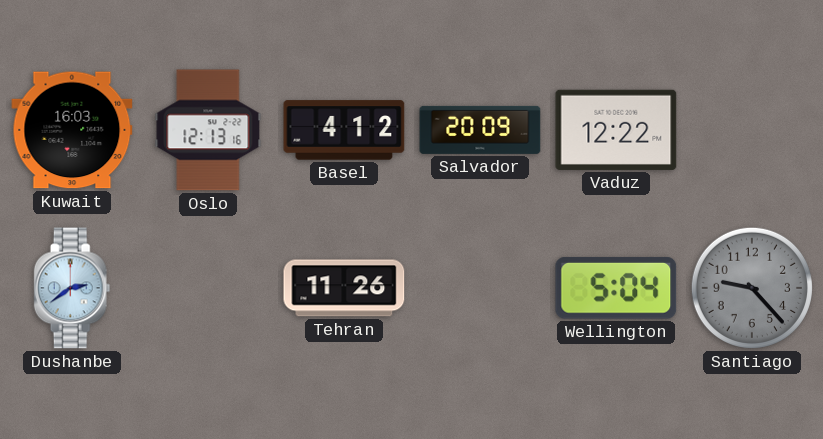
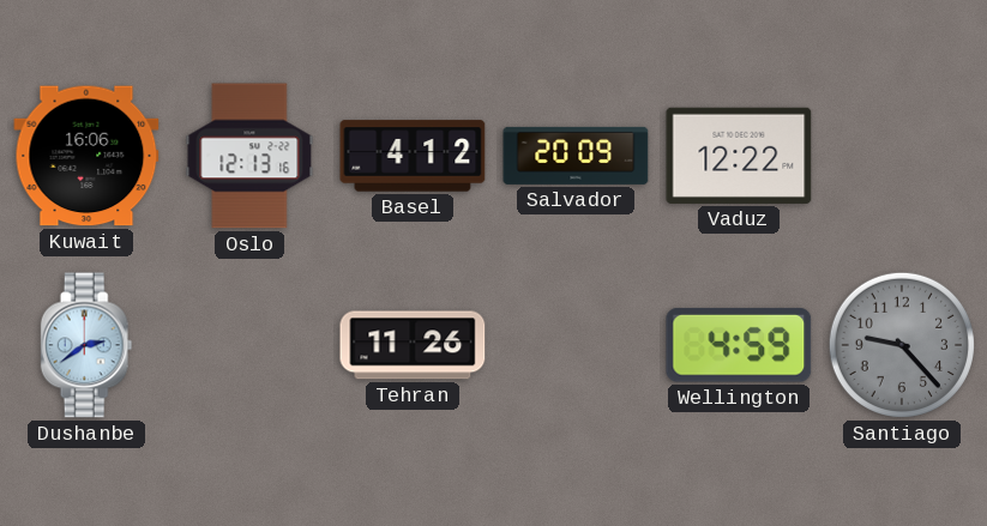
Kuwait: 16:03 -> 16:06 (86, 156)
Wellington: 5:04 -> 4:59 (739, 345)
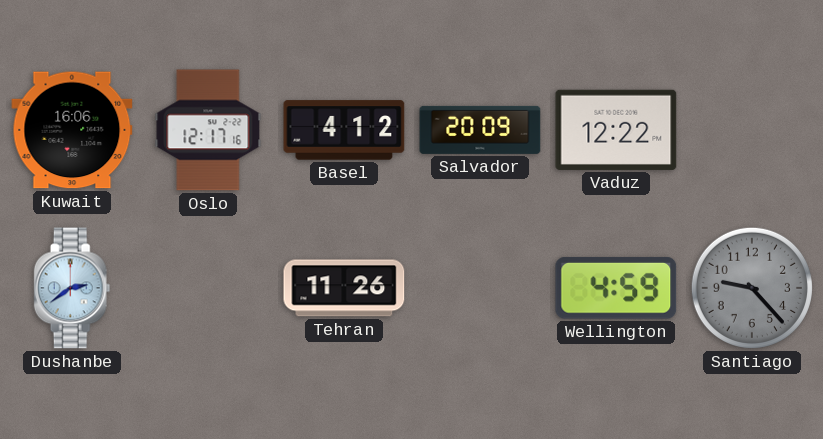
Oslo: 12:13 -> 12:17 (208, 130)
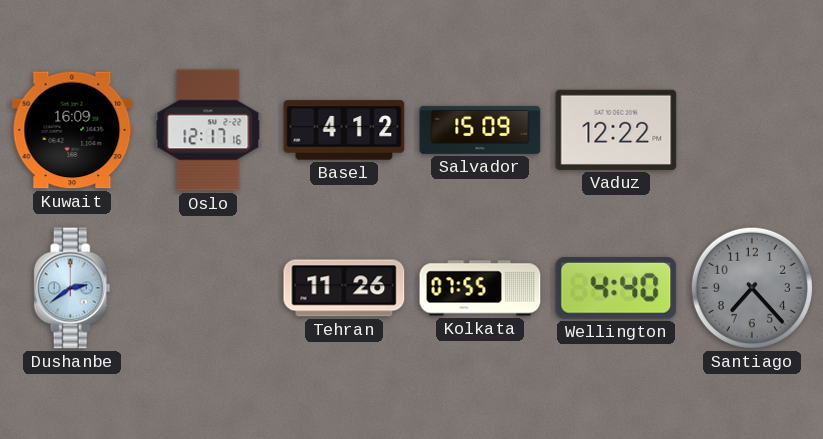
Kuwait: 16:06 -> 16:09 (72, 130)
Salvador: 20:09 -> 15:09 (480, 130)
Kolkata: none -> 07:55 (480, 288)
Wellington: 4:59 -> 4:40 (616, 288)
Santiago: 9:23 -> 7:23 (752, 288)
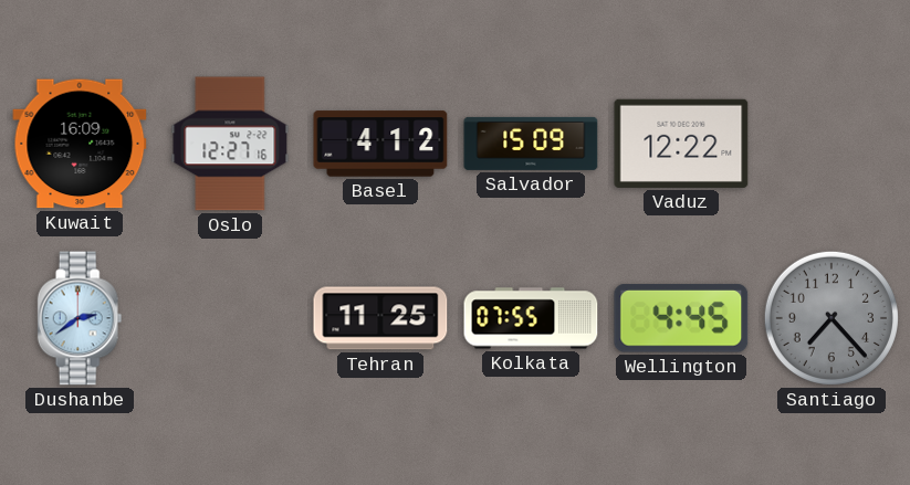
Oslo: 12:17 -> 12:27 (230, 144)
Tehran: 11:26 -> 11:25 (380, 318)
Wellington: 4:40 -> 4:45 (681, 318)
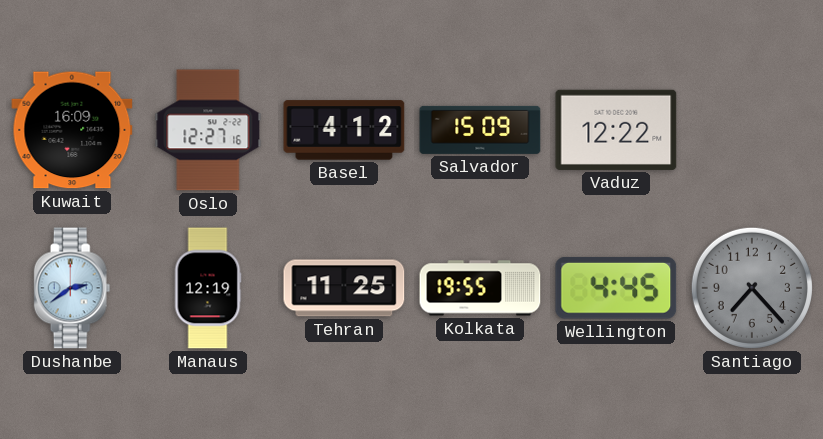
Manaus: none -> 12:19 (208, 288)
Kolkata: 07:55 -> 19:55 (480, 288)
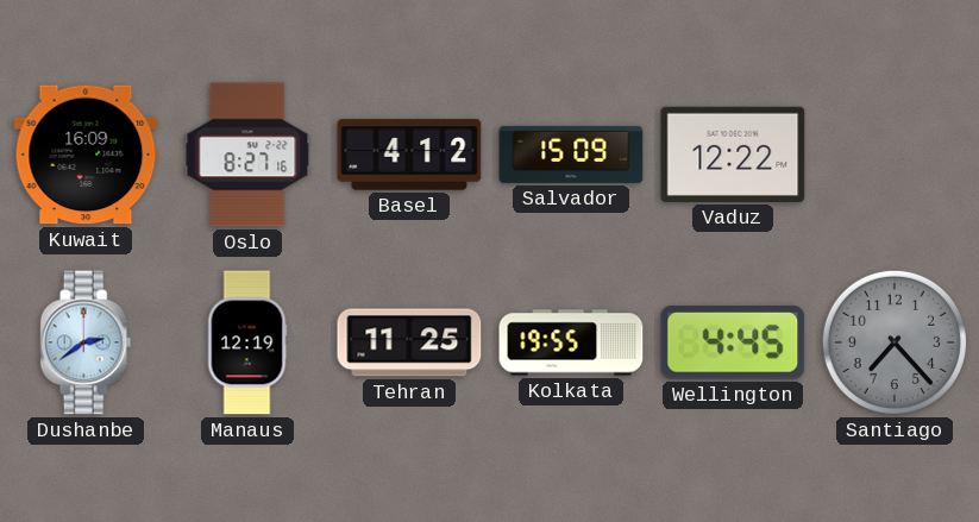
Oslo: 12:27 -> 8:27 (247, 155)
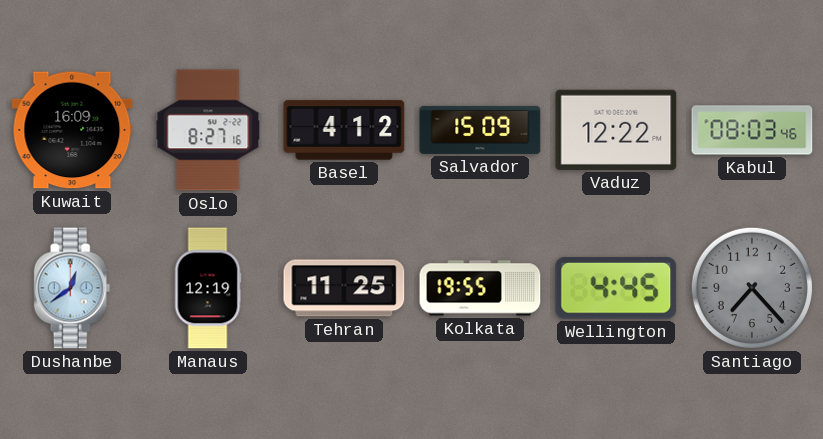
Kabul: none -> 08:03 (752, 130)
Dushanbe: 2:39 -> 12:39 (72, 288)
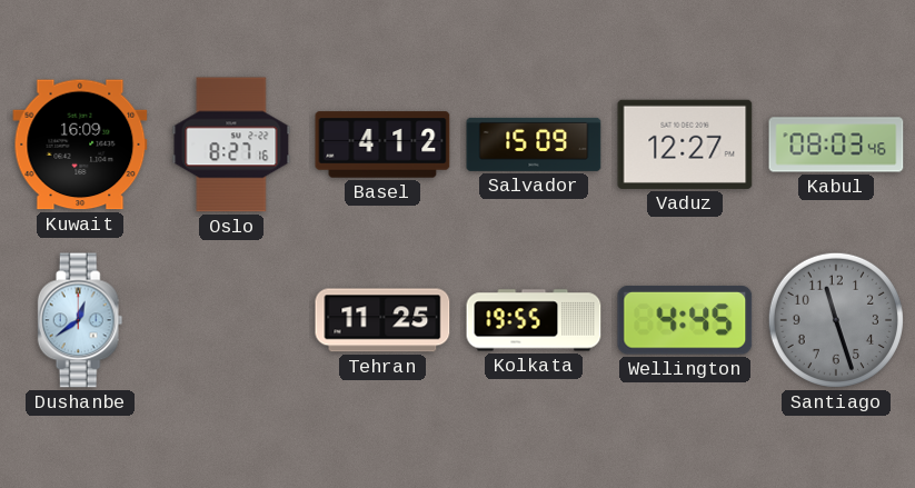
Vaduz: 12:22 -> 12:27 (685, 145)
Manaus: 12:19 -> none (208, 288)
Santiago: 7:23 -> 11:27 (836, 320)
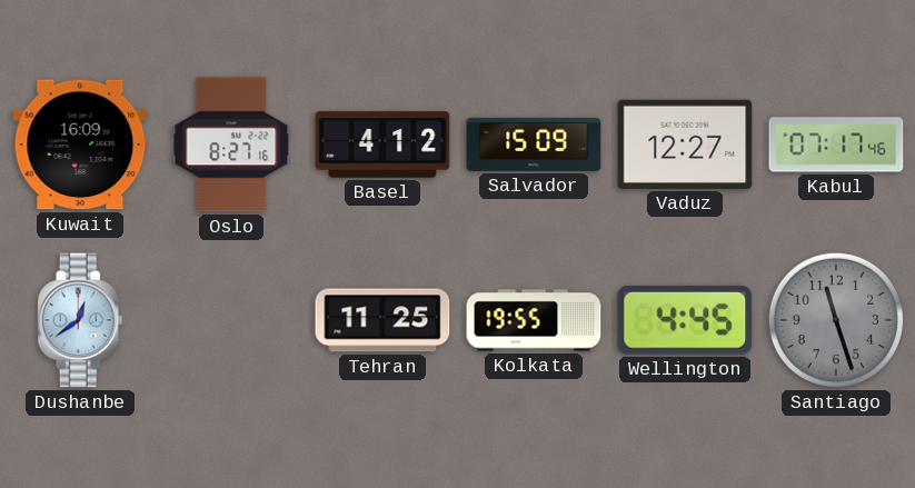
Kabul: 08:03 -> 07:17 (836, 145)
